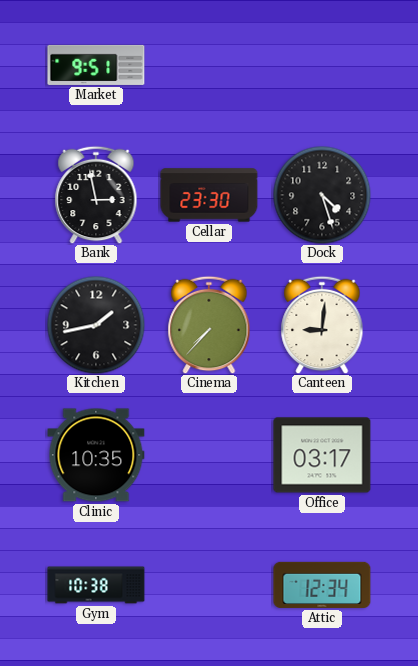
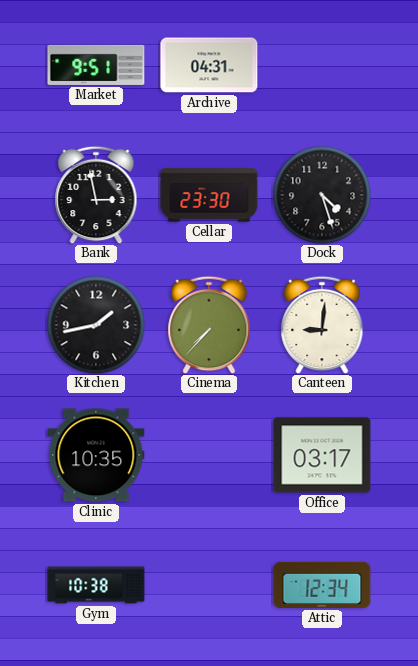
Archive: none -> 04:31 (209, 65)
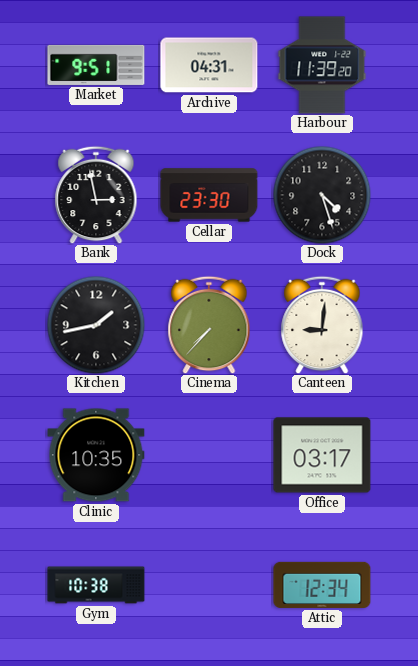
Harbour: none -> 11:39 (322, 65)
